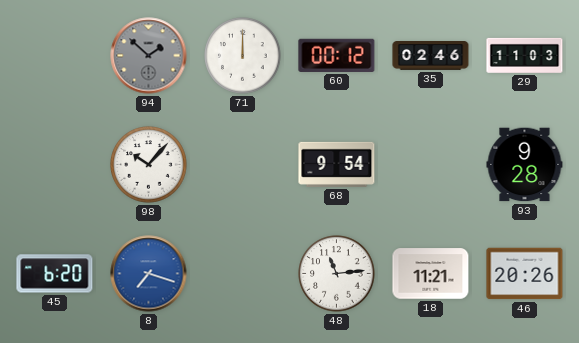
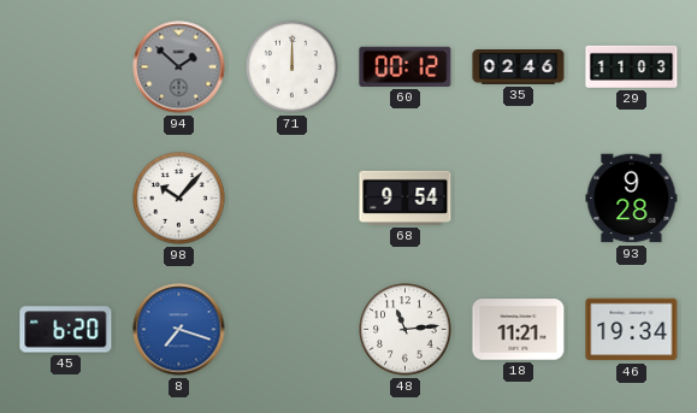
46: 20:26 -> 19:34 (632, 330)
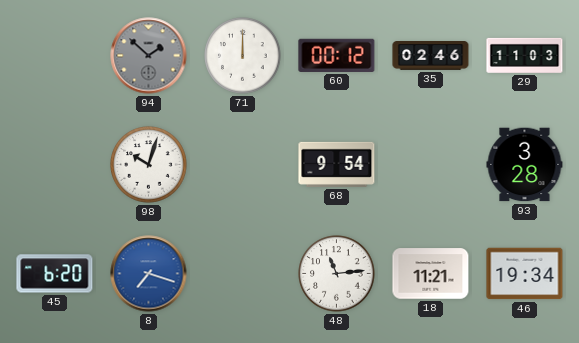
98: 10:07 -> 10:03 (149, 165)
93: 9:28 -> 3:28 (525, 165)
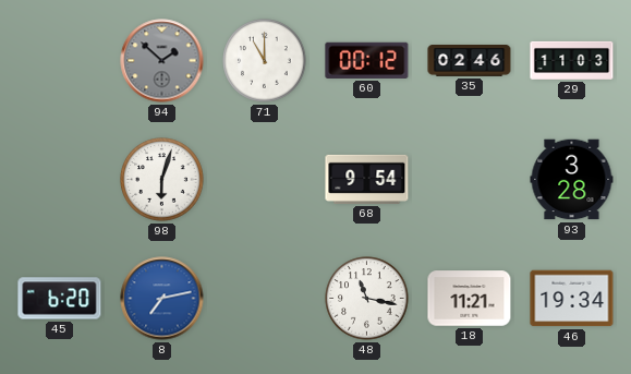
71: 12:00 -> 11:00 (265, 61)
98: 10:03 -> 6:03 (162, 180)
8: 7:18 -> 7:13 (162, 299)
48: 11:14 -> 11:17 (367, 299)
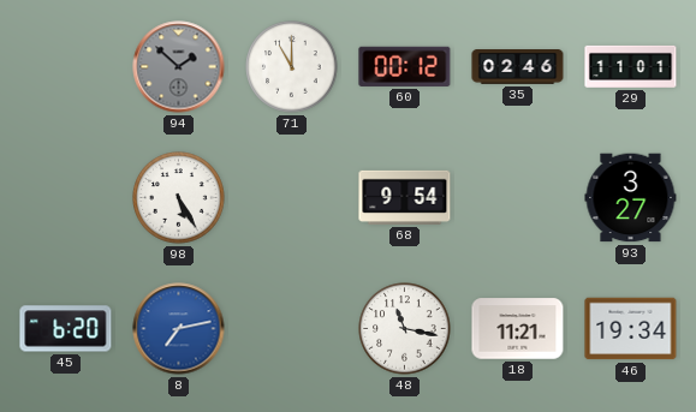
29: 11:03 -> 11:01 (631, 66)
98: 6:03 -> 5:25 (179, 198)
93: 3:28 -> 3:27 (631, 198)
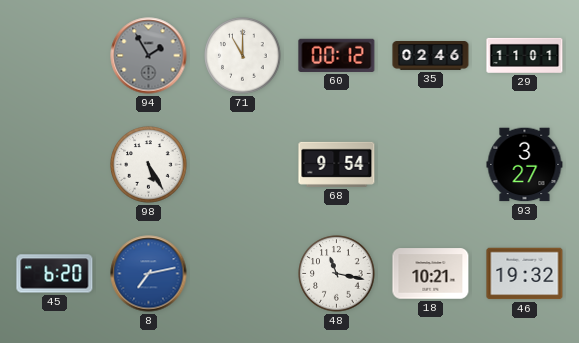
94: 1:52 -> 1:55 (149, 56)
18: 11:21 -> 10:21 (431, 274)
46: 19:34 -> 19:32 (525, 274)
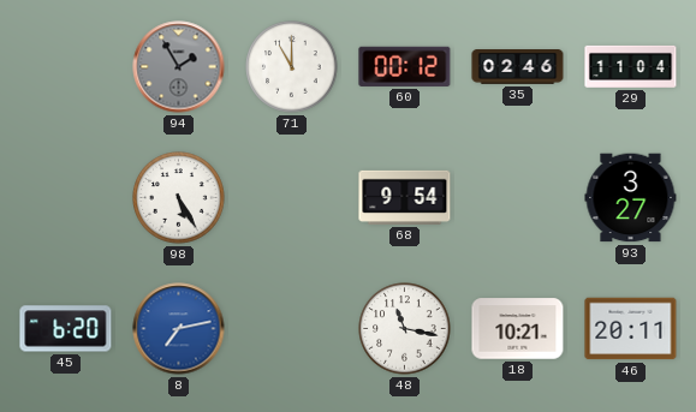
29: 11:01 -> 11:04 (631, 66)
46: 19:32 -> 20:11 (631, 329)
